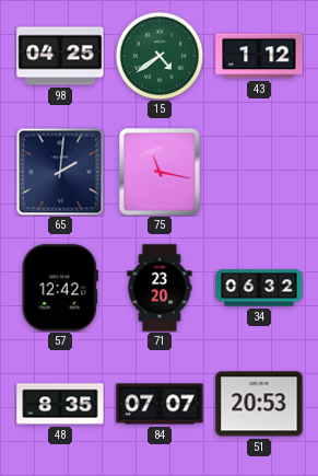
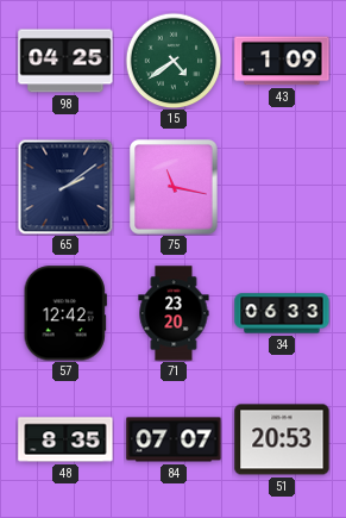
43: 1:12 -> 1:09 (282, 61)
65: 2:01 -> 2:09 (65, 187)
34: 06:32 -> 06:33 (282, 313)
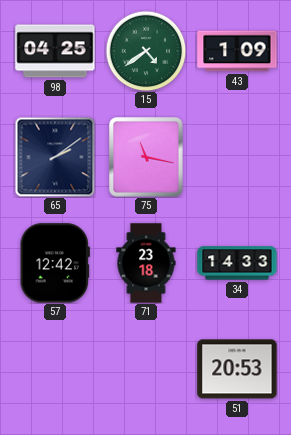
71: 23:20 -> 23:18 (146, 263)
34: 06:33 -> 14:33 (237, 263)
48: 8:35 -> none (65, 439)
84: 07:07 -> none (174, 439)
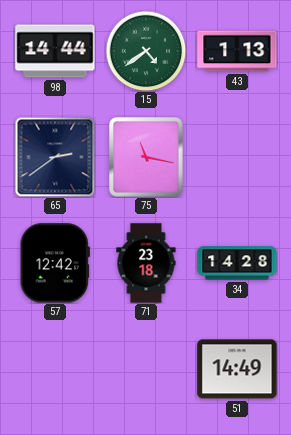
98: 04:25 -> 14:44 (55, 51)
43: 1:09 -> 1:13 (237, 51)
65: 2:09 -> 2:39 (55, 157)
34: 14:33 -> 14:28 (237, 263)
51: 20:53 -> 14:49 (237, 369)
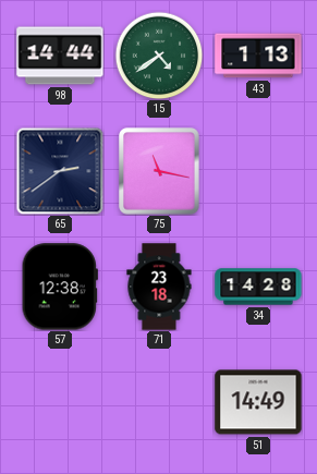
57: 12:42 -> 12:38 (60, 287)
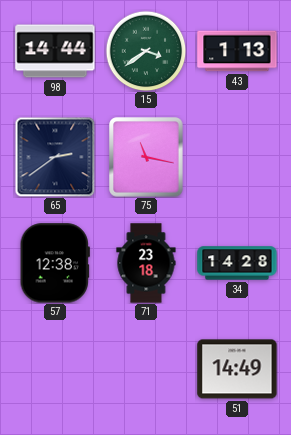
15: 4:39 -> 3:39 (146, 51)
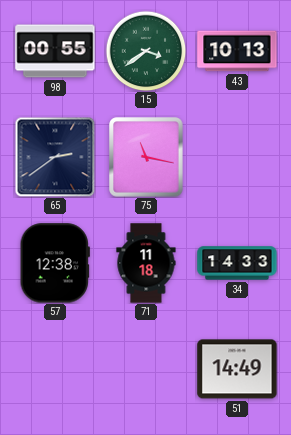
98: 14:44 -> 00:55 (55, 51)
43: 1:13 -> 10:13 (237, 51)
71: 23:18 -> 11:18 (146, 263)
34: 14:28 -> 14:33 (237, 263)
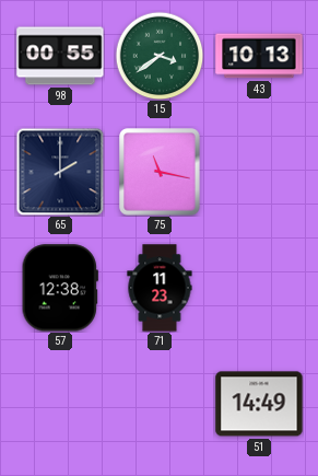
65: 2:39 -> 2:00 (60, 172)
71: 11:18 -> 11:23 (160, 288)
34: 14:33 -> none (237, 263)
